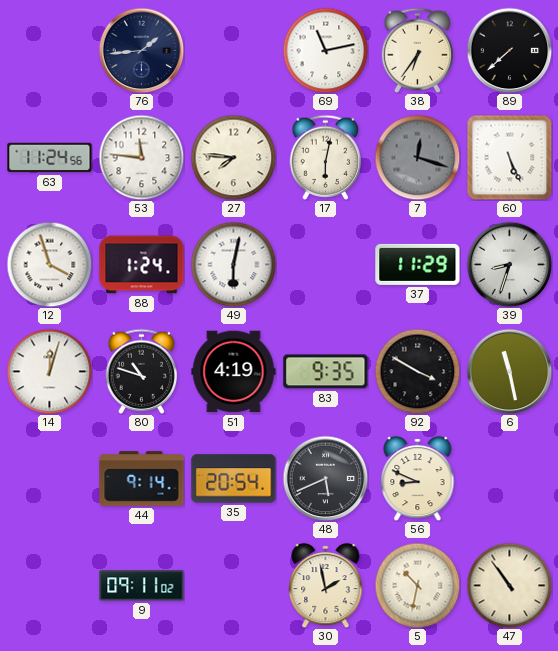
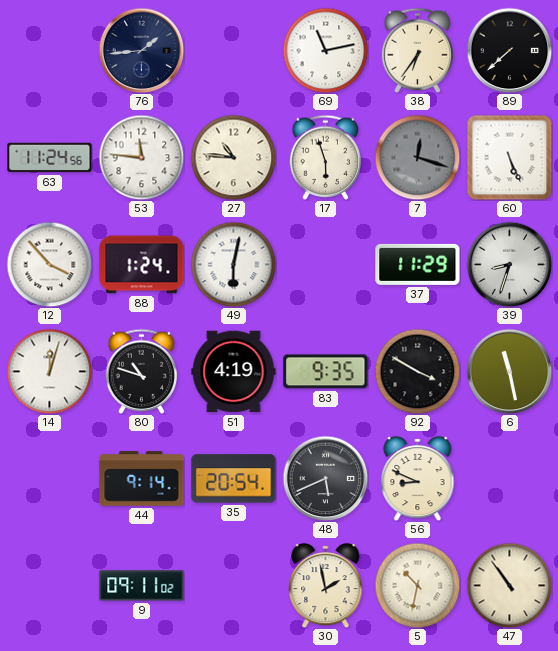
27: 7:46 -> 10:46 (233, 157)
17: 6:02 -> 5:57 (325, 157)
12: 3:57 -> 3:53 (49, 264)
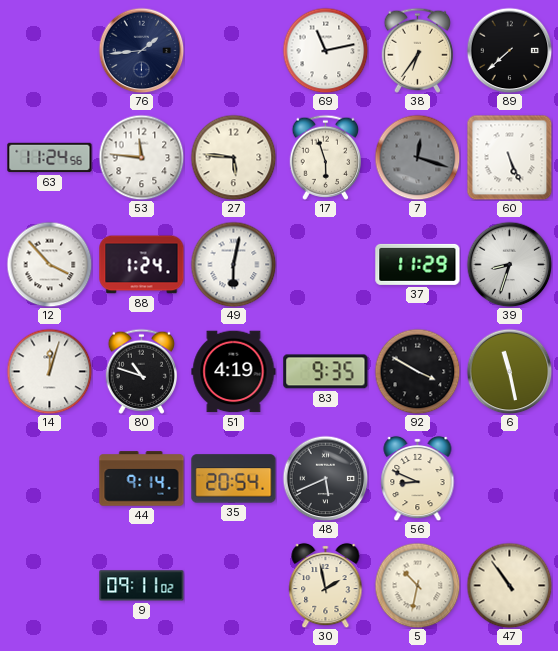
27: 10:46 -> 5:46 (233, 157)
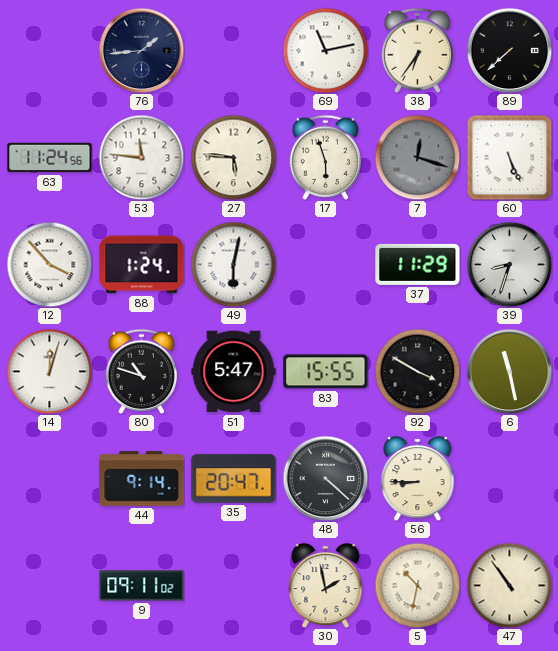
51: 4:19 -> 5:47 (234, 372)
83: 9:35 -> 15:55 (326, 372)
35: 20:54 -> 20:47 (234, 479)
48: 5:41 -> 4:22 (325, 478)
56: 8:49 -> 8:45 (418, 478)
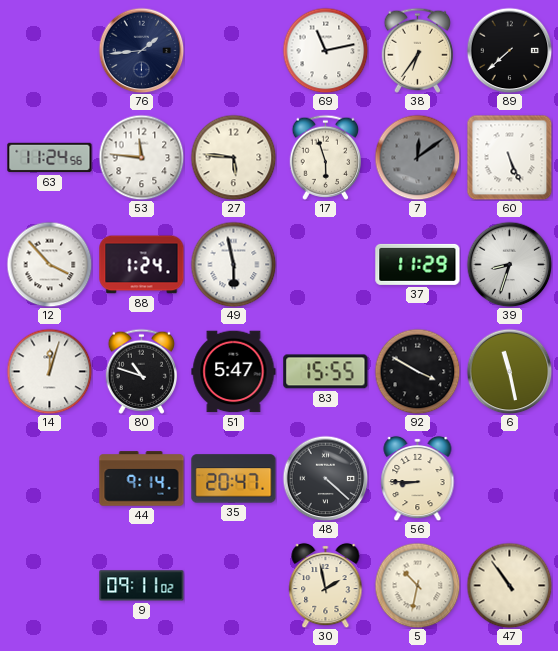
7: 12:18 -> 12:09 (417, 157)
49: 6:02 -> 5:58 (233, 264)
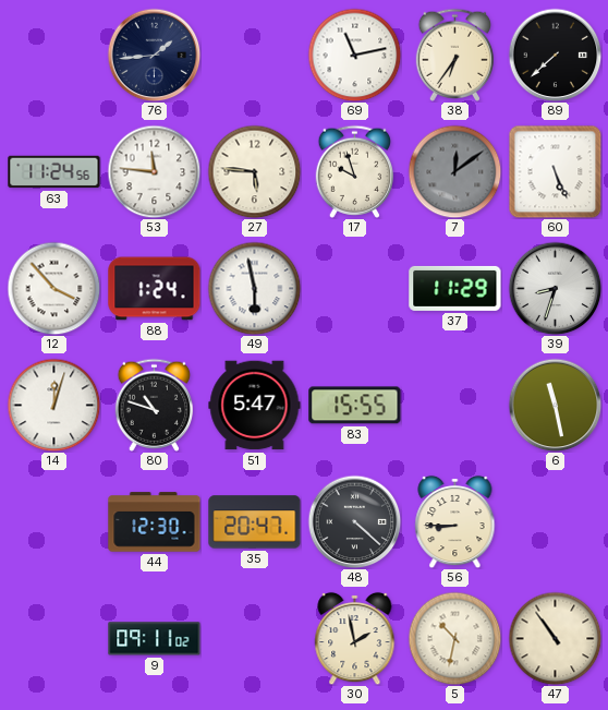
17: 5:57 -> 9:57 (354, 171)
92: 3:50 -> none (417, 371)
44: 9:14 -> 12:30 (155, 522)
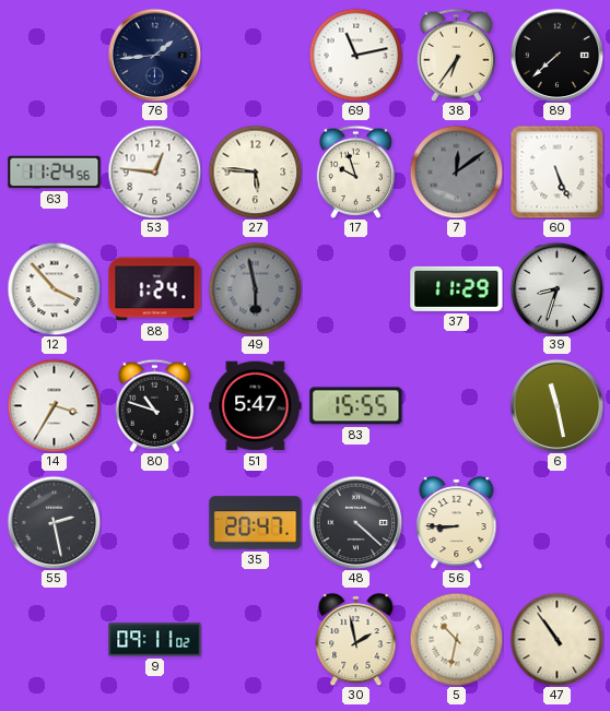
53: 11:46 -> 12:46 (154, 171)
49 dial: white -> grey (255, 288)
14: 12:03 -> 3:35 (54, 405)
55: none -> 2:28 (54, 522)
44: 12:30 -> none (155, 522)
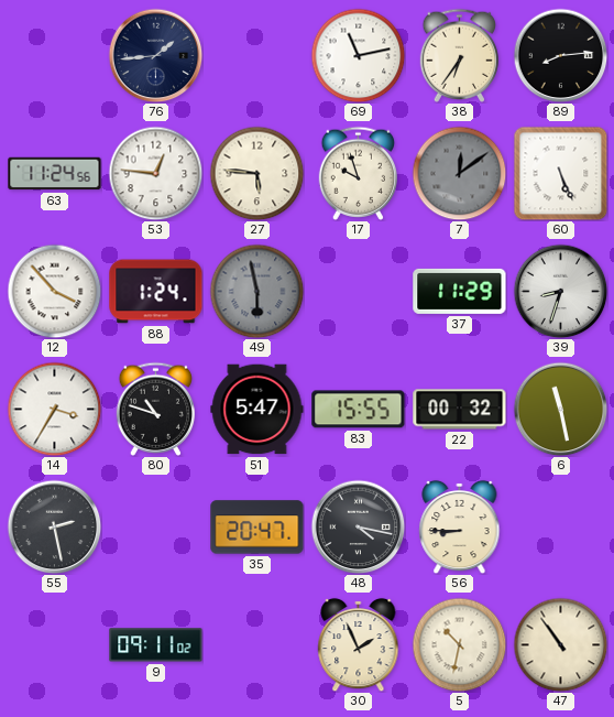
89: 7:38 -> 8:14 (560, 55)
22: none -> 00:32 (460, 410)
48: 4:22 -> 4:17 (358, 526)
30: 1:58 -> 1:56 (359, 644)
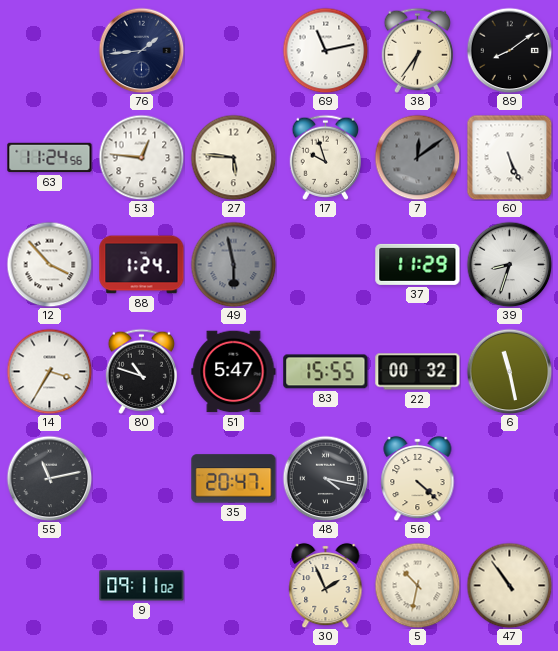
89: 8:14 -> 8:09 (509, 50)
55: 2:28 -> 11:13 (49, 478)
56: 8:45 -> 4:22 (418, 478)
